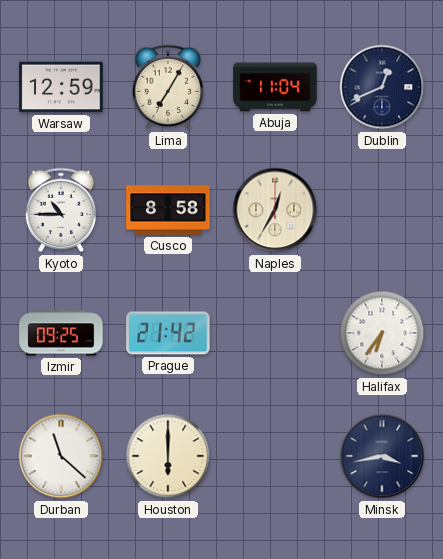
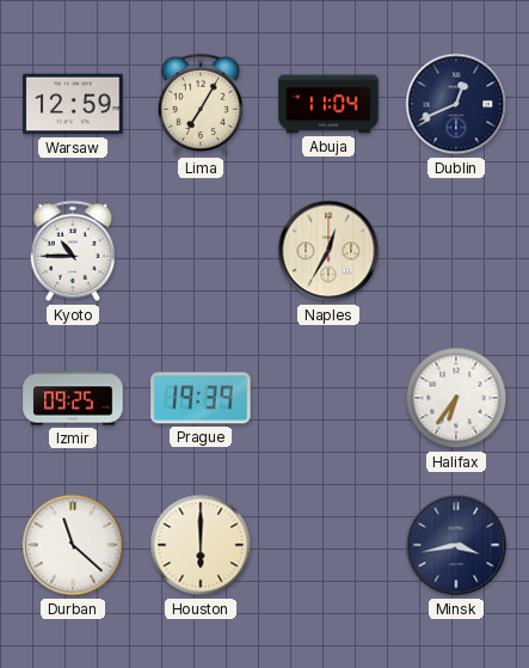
Cusco: 8:58 -> none (168, 210)
Prague: 21:42 -> 19:39 (201, 398)
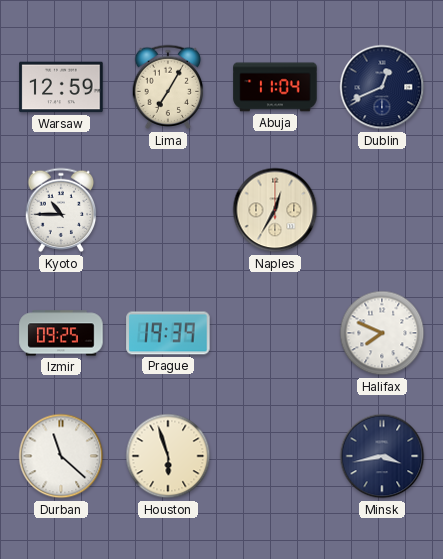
Halifax: 6:36 -> 7:49 (382, 333)
Houston: 6:00 -> 5:57 (168, 456)
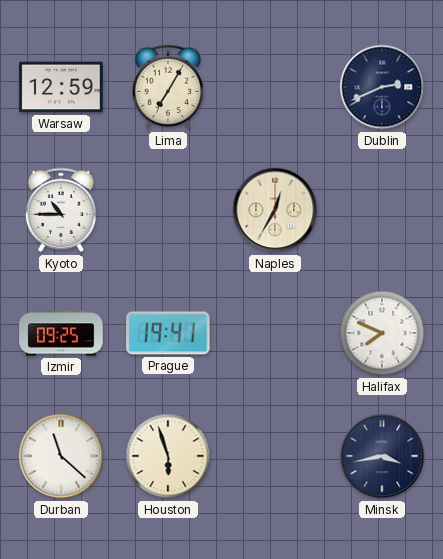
Abuja: 11:04 -> none (275, 87)
Dublin: 12:41 -> 2:41 (382, 87)
Prague: 19:39 -> 19:41 (168, 333)
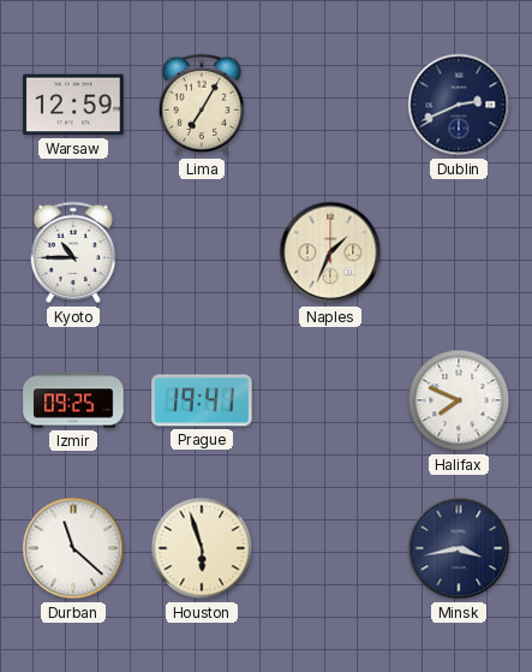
Naples: 12:35 -> 1:34 (330, 252)
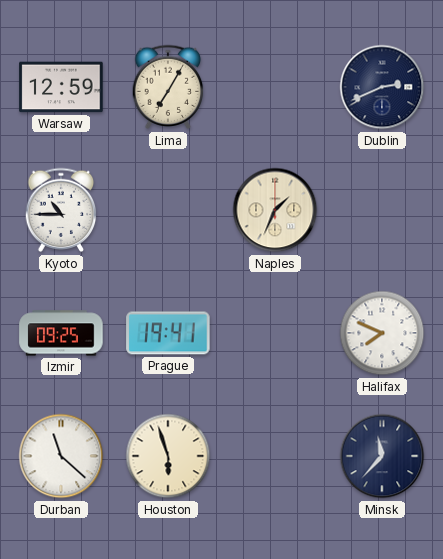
Minsk: 3:43 -> 11:37 (382, 456)
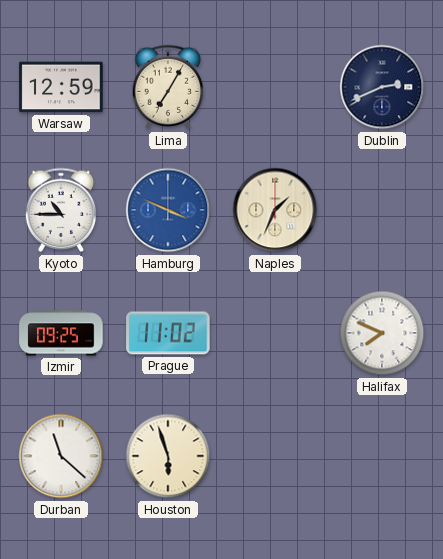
Hamburg: none -> 3:49 (168, 210)
Prague: 19:41 -> 11:02 (168, 333)
Minsk: 11:37 -> none (382, 456)
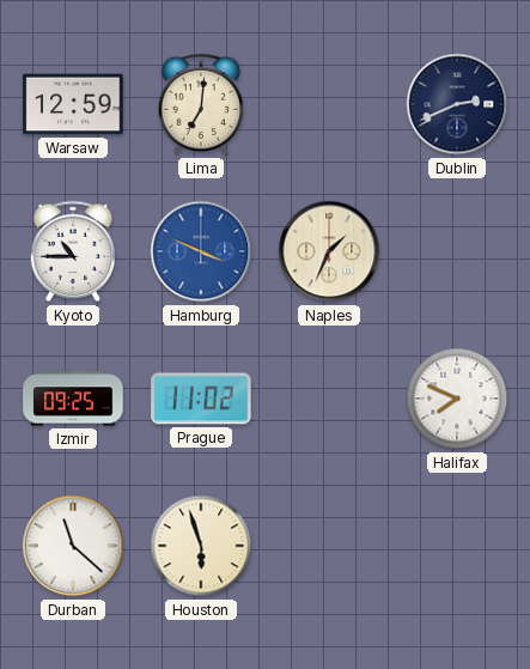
Lima: 7:05 -> 7:01 (201, 104)
